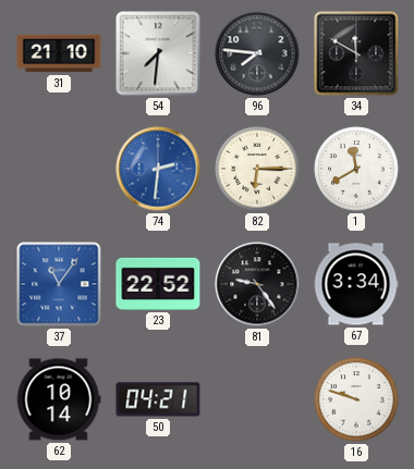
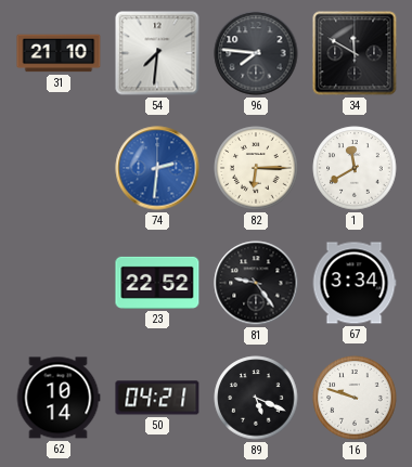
37: 11:06 -> none (59, 284)
89: none -> 5:19 (256, 398)
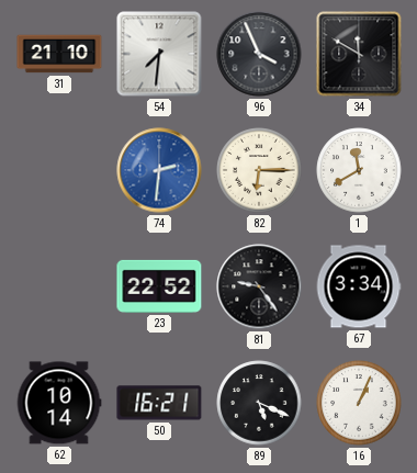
96: 7:46 -> 3:56 (259, 54)
50: 04:21 -> 16:21 (159, 403)
16: 9:48 -> 1:04 (359, 403)
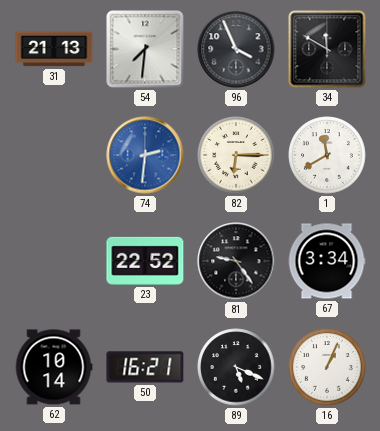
31: 21:10 -> 21:13 (54, 49)
